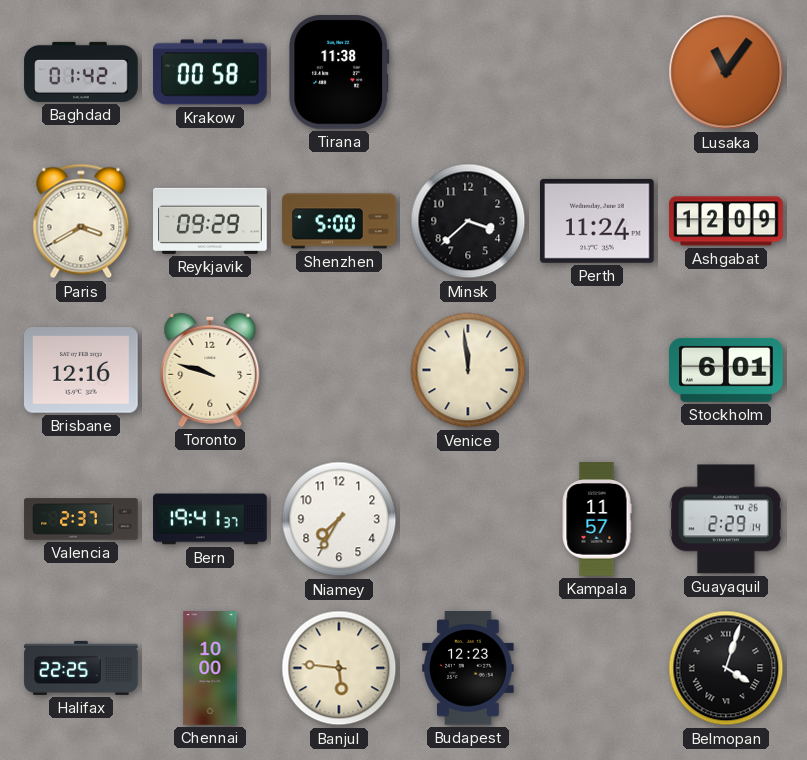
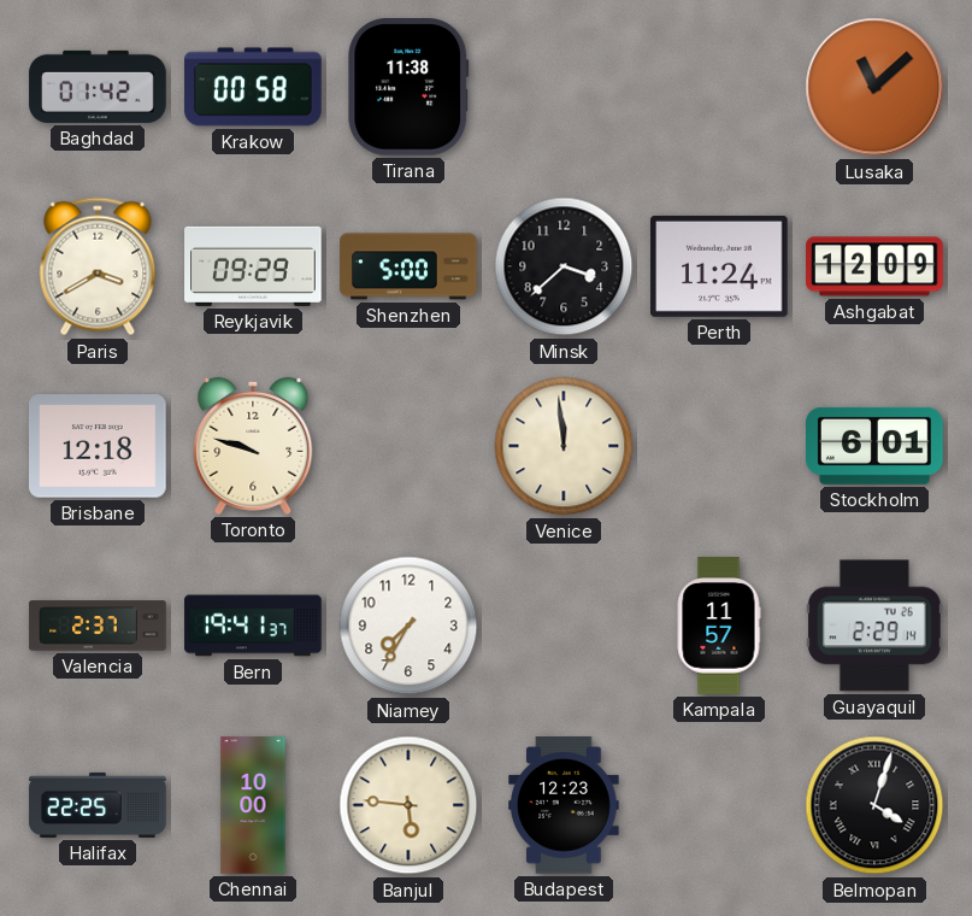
Lusaka: 11:06 -> 11:08 (874, 87)
Brisbane: 12:16 -> 12:18 (99, 446)
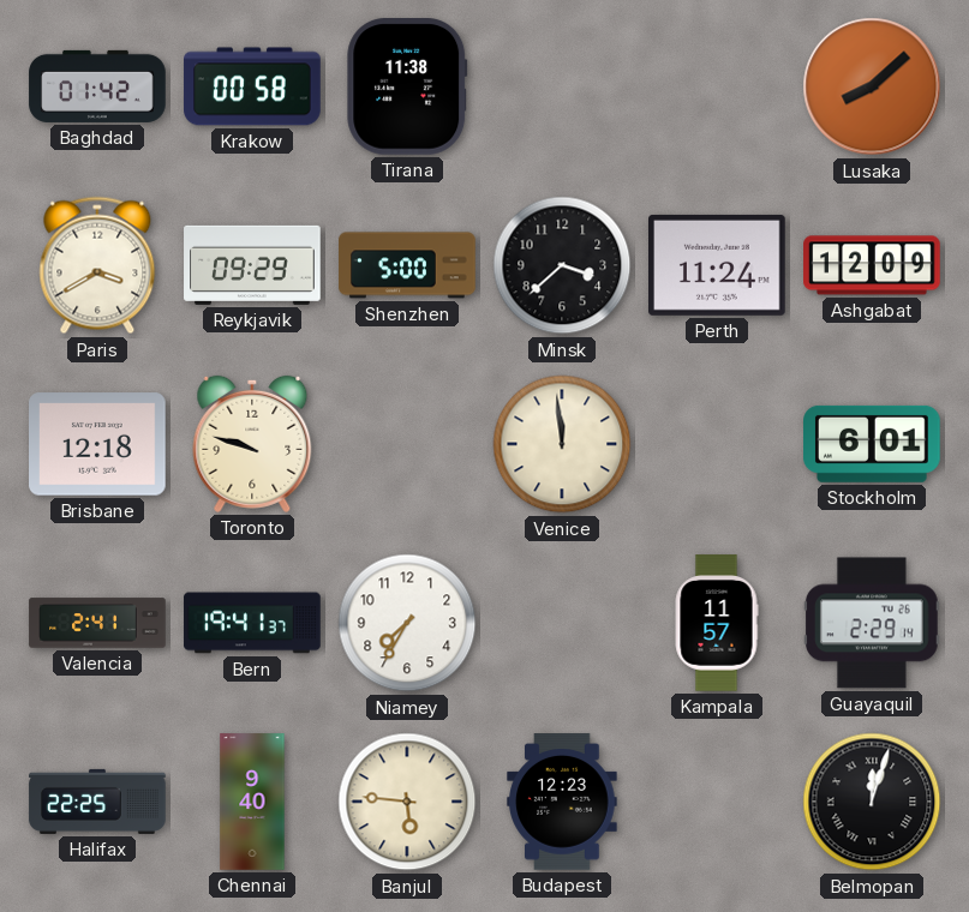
Lusaka: 11:08 -> 8:08 (872, 86)
Valencia: 2:37 -> 2:41 (97, 623)
Chennai: 10:00 -> 9:40 (252, 802)
Belmopan: 4:03 -> 12:03 (872, 802)
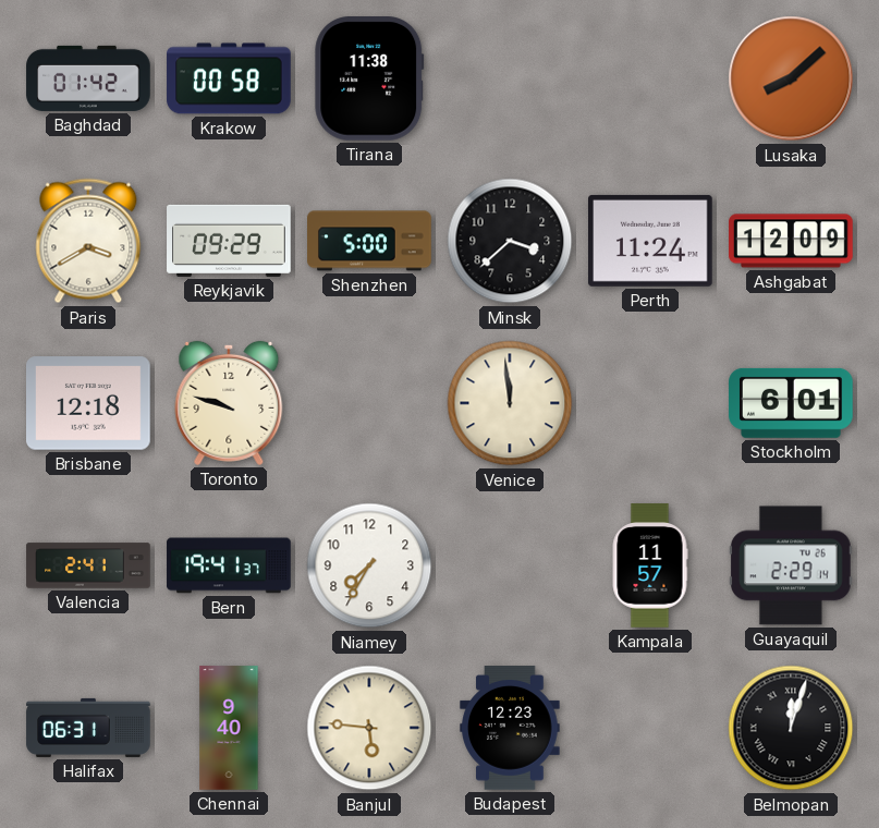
Halifax: 22:25 -> 06:31 (88, 728)
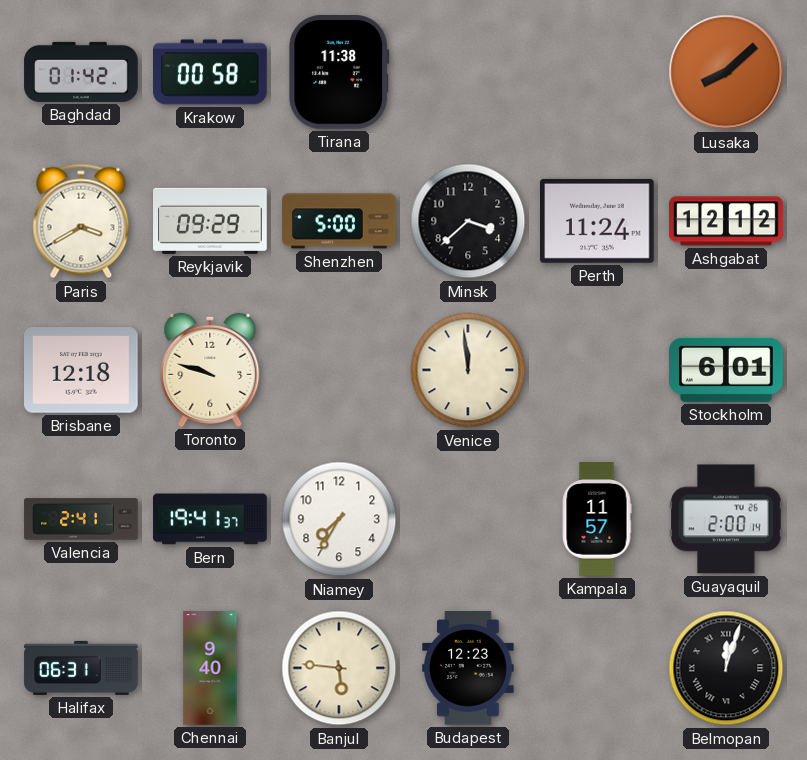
Ashgabat: 12:09 -> 12:12 (726, 221)
Guayaquil: 2:29 -> 2:00 (726, 519)
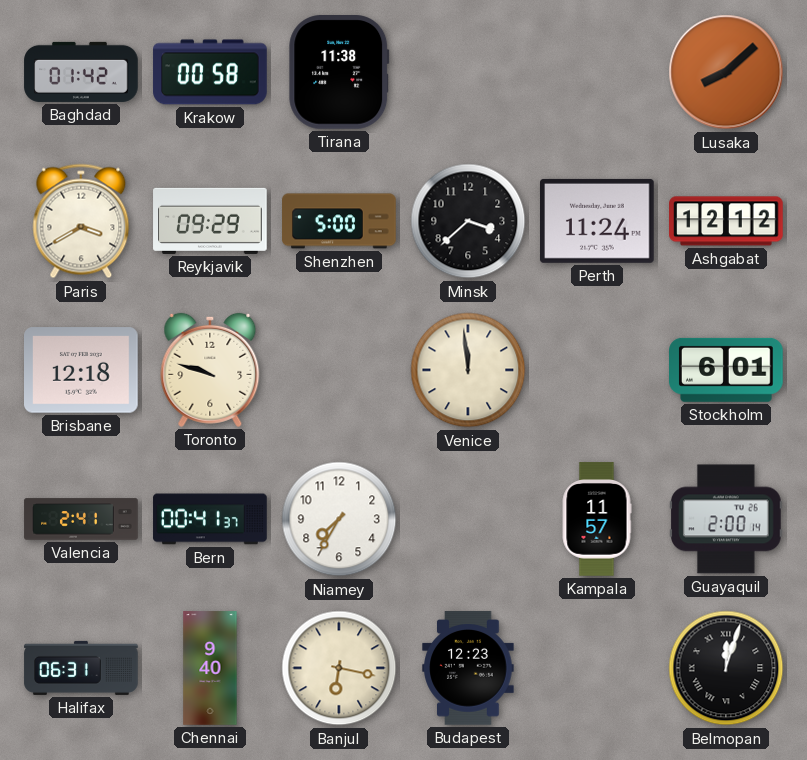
Bern: 19:41 -> 00:41 (210, 519)
Banjul: 5:46 -> 6:17 (339, 668)
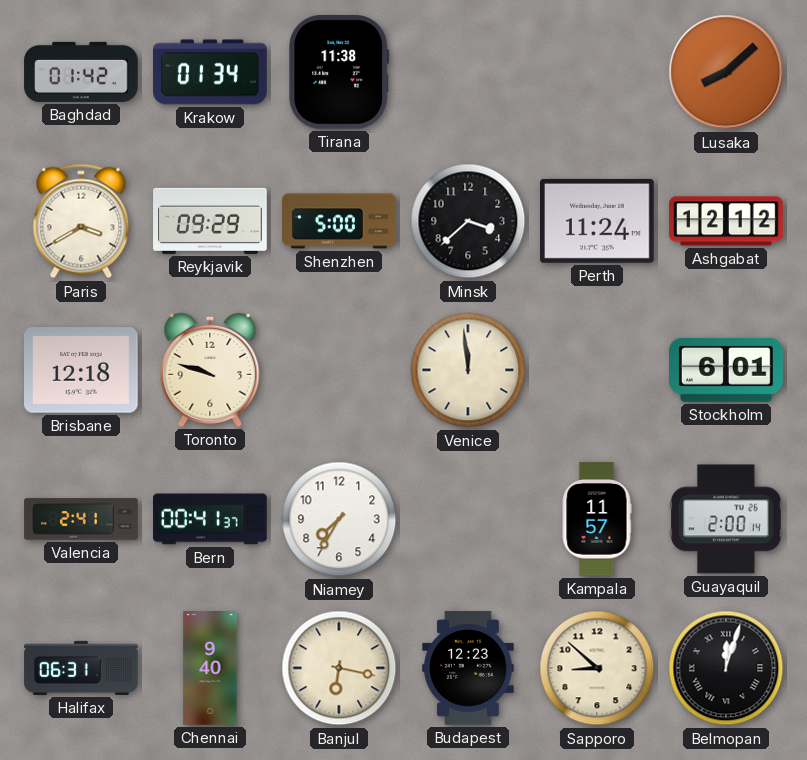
Krakow: 00:58 -> 01:34 (210, 72)
Sapporo: none -> 8:52 (597, 668)
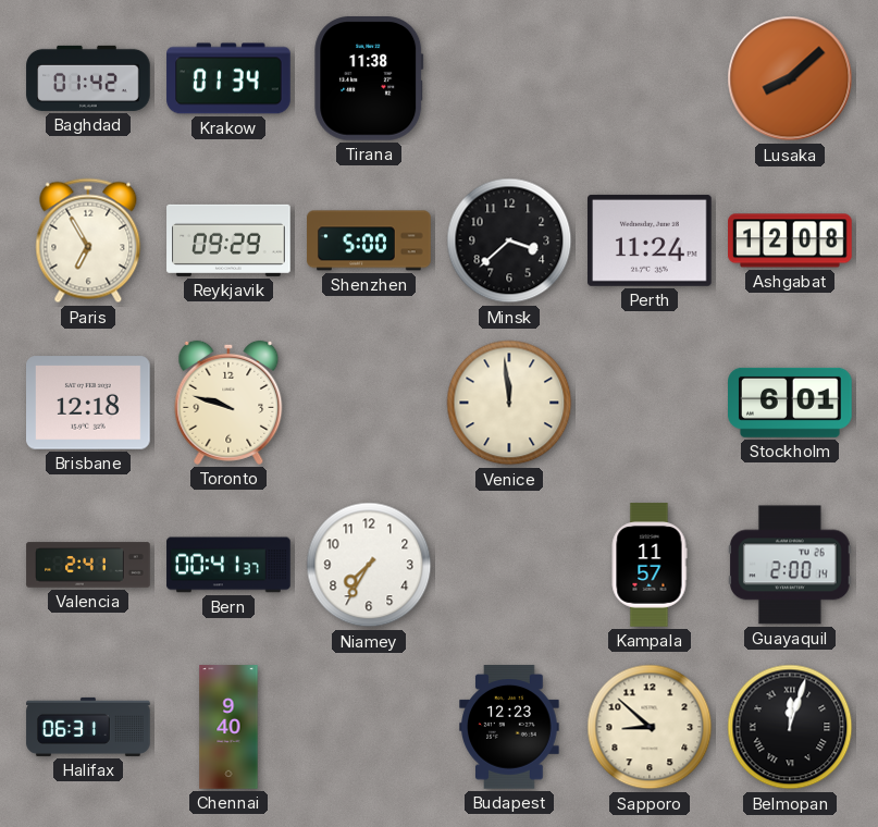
Paris: 3:40 -> 6:55 (88, 240)
Ashgabat: 12:12 -> 12:08 (790, 240)
Banjul: 6:17 -> none (339, 668)
